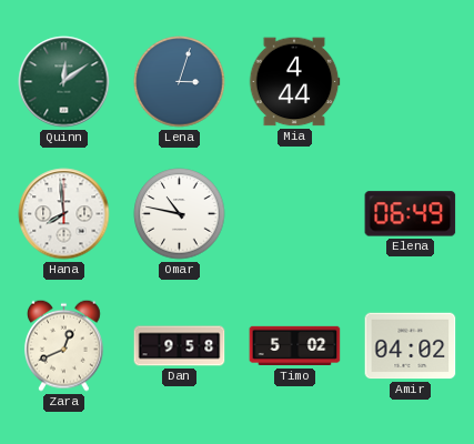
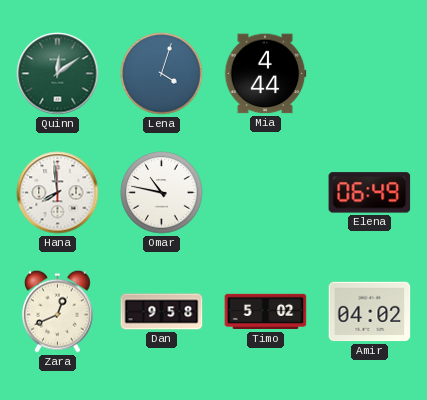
Lena: 3:03 -> 4:03 (162, 74)
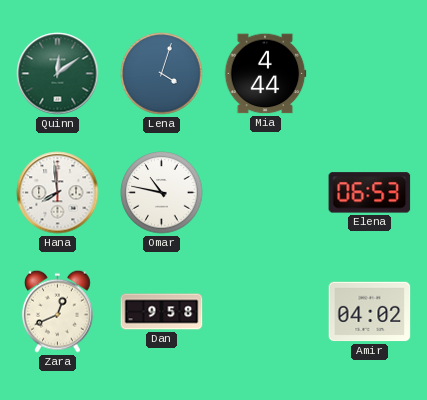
Elena: 06:49 -> 06:53 (370, 193)
Timo: 5:02 -> none (266, 312)
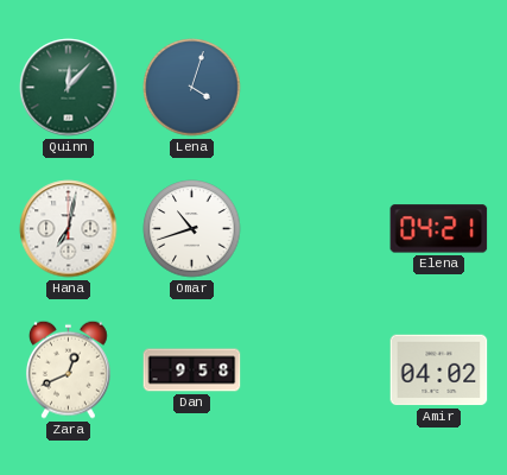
Quinn: 12:09 -> 12:07 (69, 88)
Mia: 4:44 -> none (265, 74)
Hana: 7:59 -> 7:02 (69, 229)
Omar: 10:47 -> 10:42 (192, 229)
Elena: 06:53 -> 04:21 (439, 229)
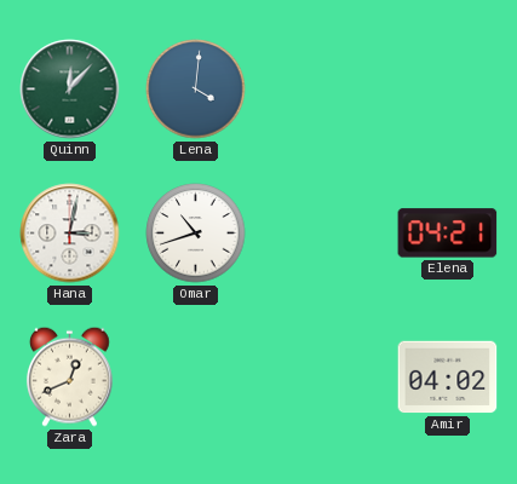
Lena: 4:03 -> 4:01 (196, 90)
Hana: 7:02 -> 3:02 (70, 234)
Dan: 9:58 -> none (192, 370)
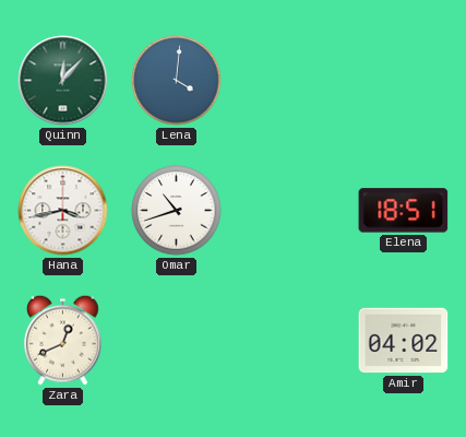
Hana: 3:02 -> 3:43 (63, 211)
Elena: 04:21 -> 18:51 (404, 211)
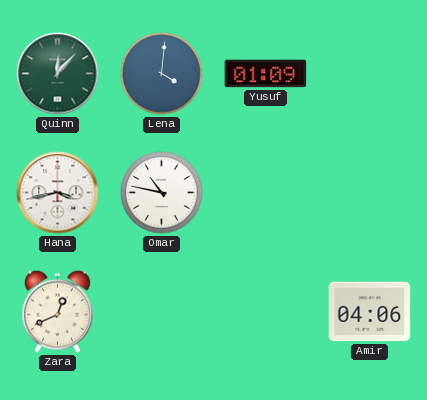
Yusuf: none -> 01:09 (266, 74)
Omar: 10:42 -> 10:47 (162, 193)
Elena: 18:51 -> none (404, 211)
Amir: 04:02 -> 04:06 (370, 312)
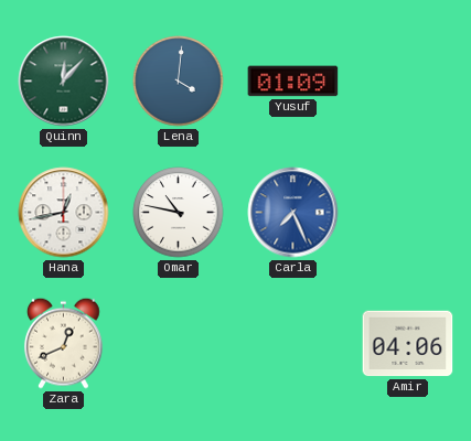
Hana: 3:43 -> 12:43 (64, 213)
Carla: none -> 7:26 (293, 213)
